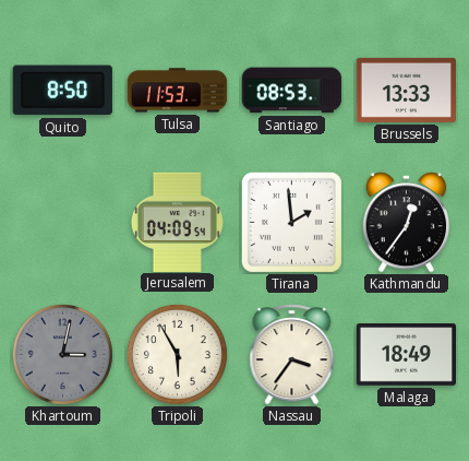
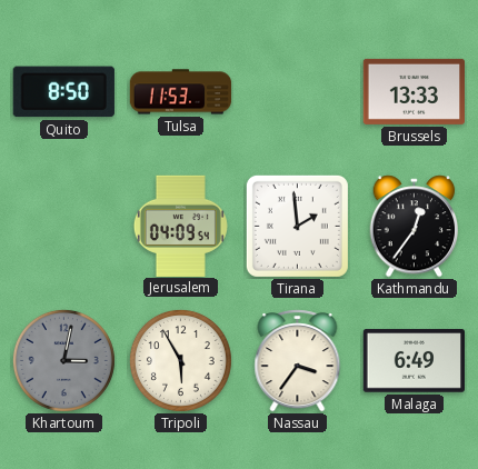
Santiago: 08:53 -> none (292, 91)
Malaga: 18:49 -> 6:49 (414, 361)
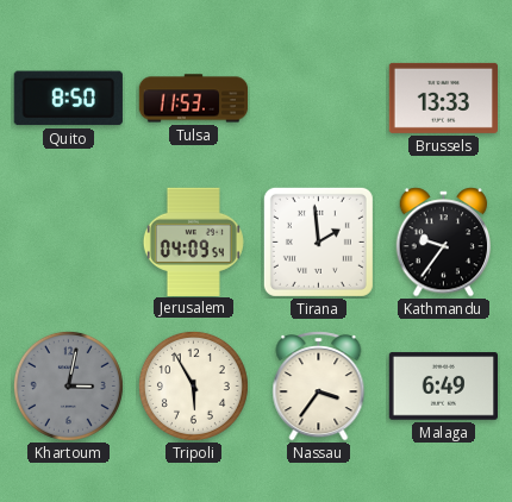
Kathmandu: 12:36 -> 9:36 (444, 243)
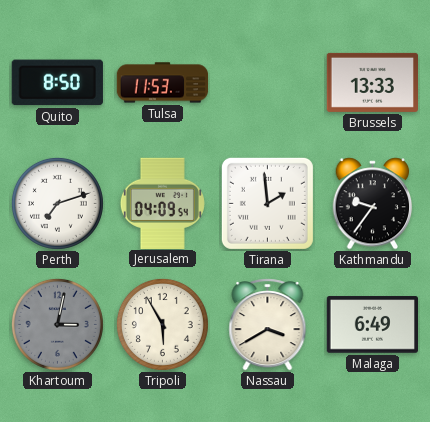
Perth: none -> 7:12 (57, 203)
Nassau: 3:36 -> 3:40 (268, 325)
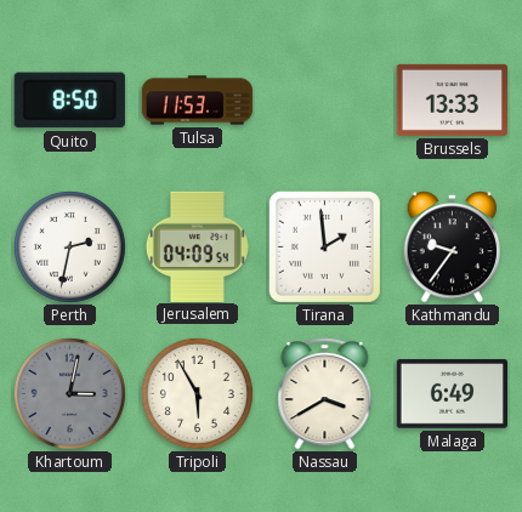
Perth: 7:12 -> 2:32 (69, 246)
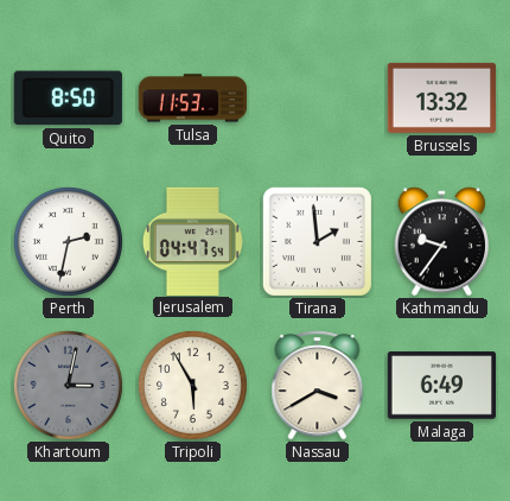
Brussels: 13:33 -> 13:32 (441, 97)
Jerusalem: 04:09 -> 04:47 (192, 241)
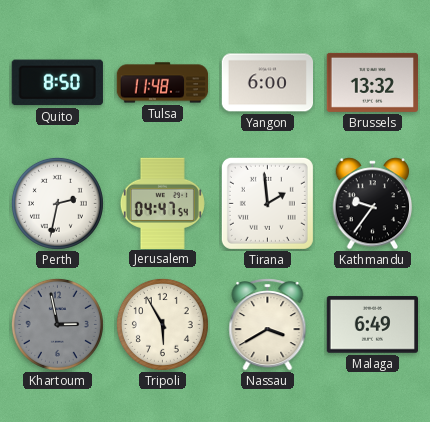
Tulsa: 11:53 -> 11:48 (163, 83)
Yangon: none -> 6:00 (267, 83)
Khartoum: 3:02 -> 2:58 (57, 324)
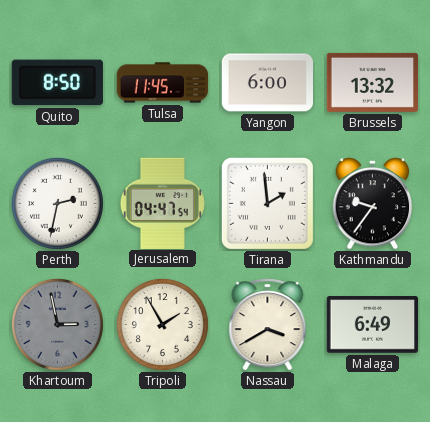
Tulsa: 11:48 -> 11:45 (163, 83)
Tripoli: 5:55 -> 1:55 (162, 324)
